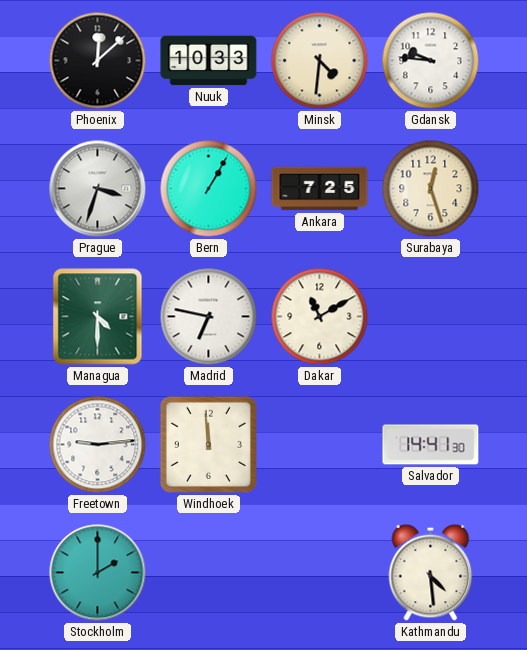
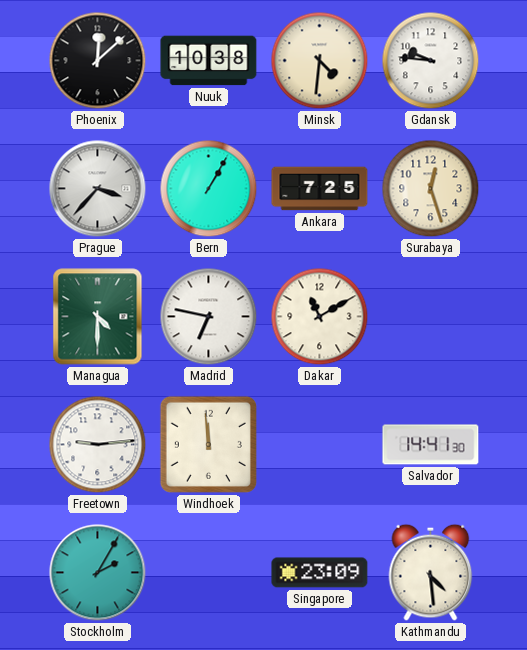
Nuuk: 10:33 -> 10:38 (209, 61)
Prague: 3:33 -> 3:37 (98, 189)
Stockholm: 2:00 -> 2:05 (98, 573)
Singapore: none -> 23:09 (320, 573)
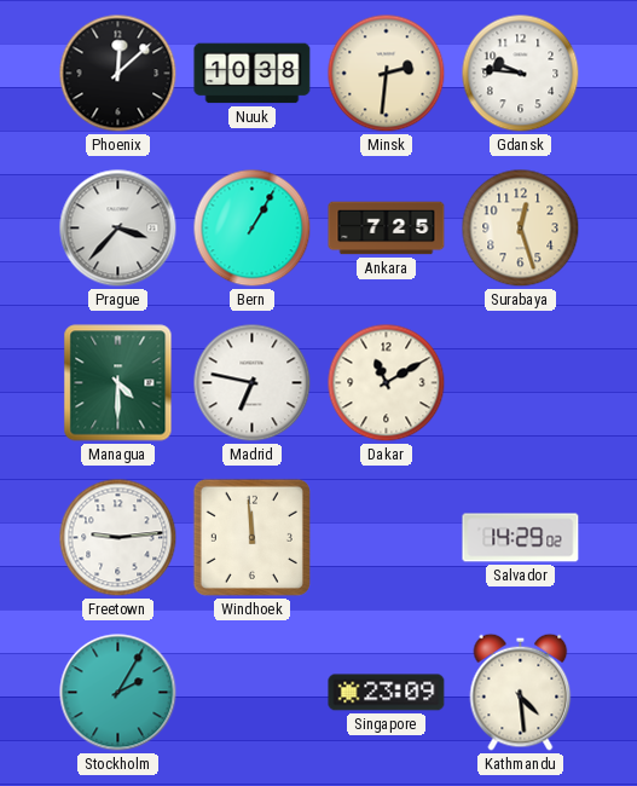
Minsk: 4:31 -> 2:31 (387, 74)
Salvador: 14:41 -> 14:29 (521, 538)
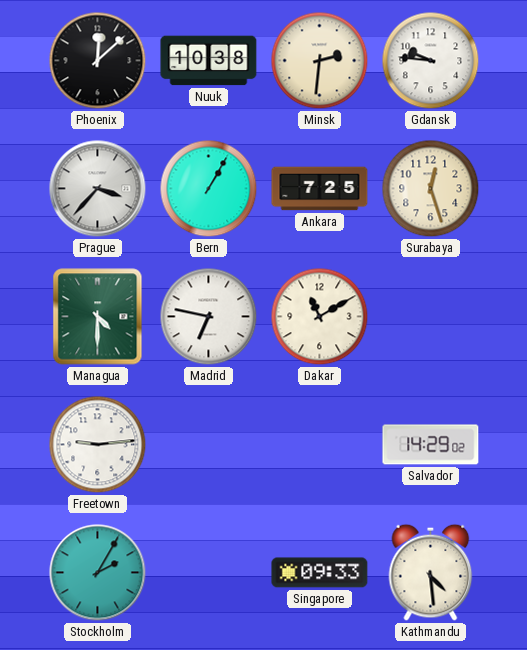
Windhoek: 11:59 -> none (251, 537)
Singapore: 23:09 -> 09:33 (320, 573)
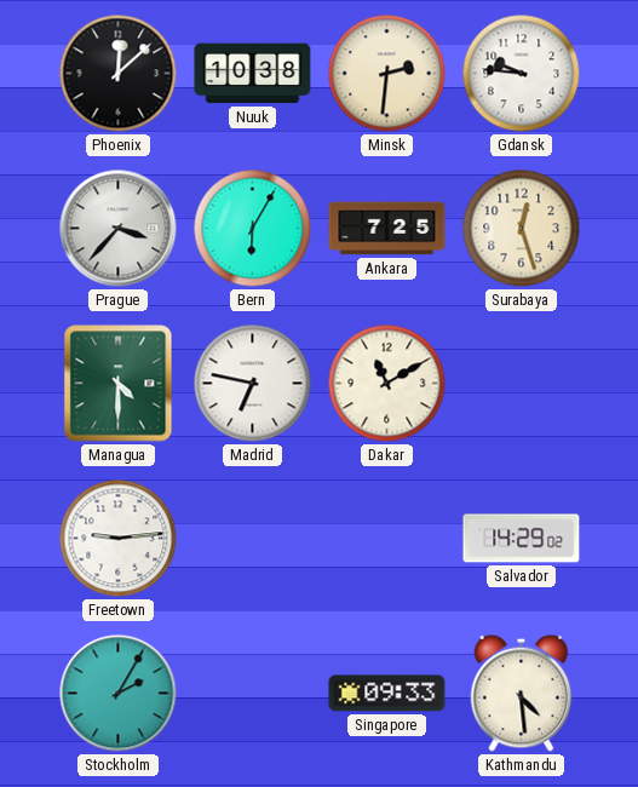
Bern: 1:05 -> 6:05 (253, 229)
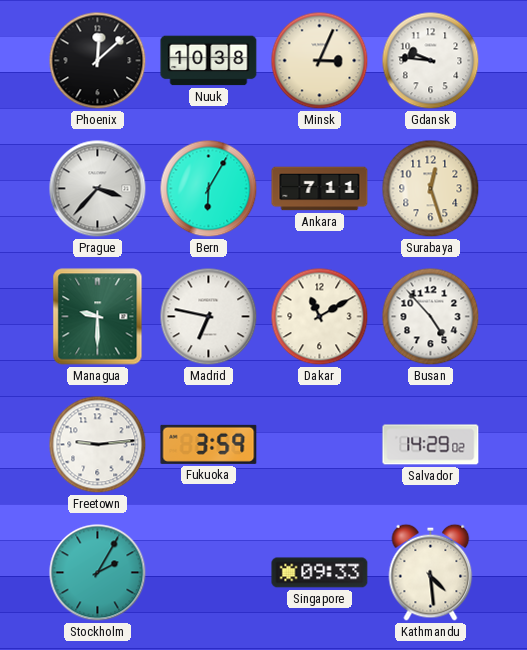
Minsk: 2:31 -> 3:04 (320, 61)
Ankara: 7:25 -> 7:11 (320, 189)
Managua: 4:30 -> 9:30 (98, 317)
Busan: none -> 4:53 (431, 317)
Fukuoka: none -> 3:59 (209, 444)
